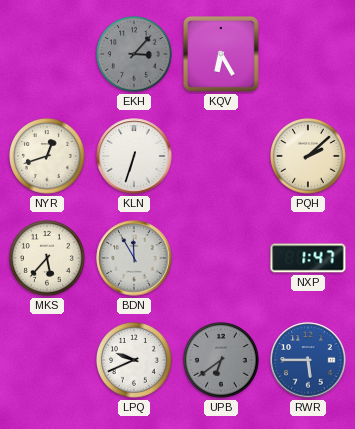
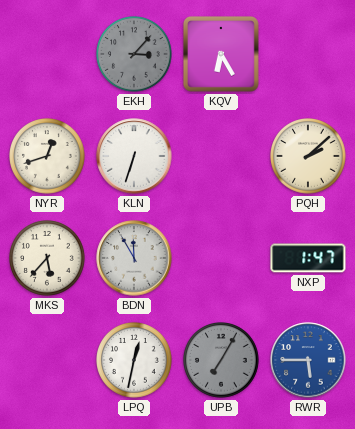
LPQ: 9:41 -> 12:32 (135, 361)
UPB: 6:39 -> 7:05 (222, 361)
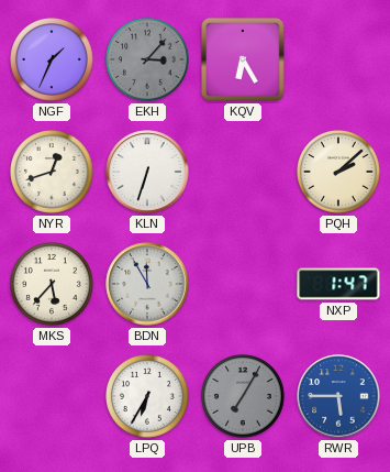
NGF: none -> 1:34 (53, 61)
LPQ: 12:32 -> 6:35 (148, 397)
